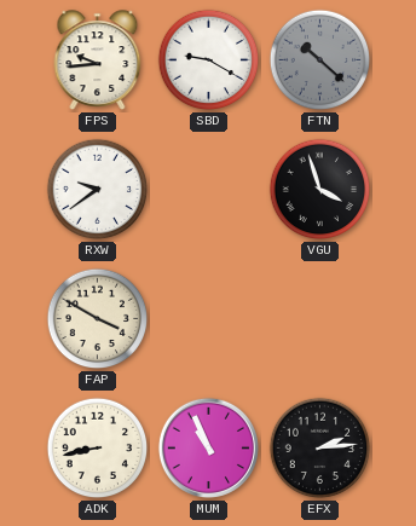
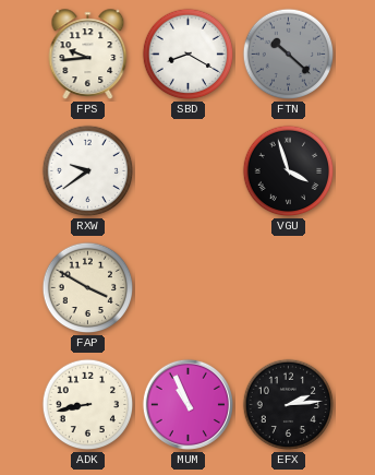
SBD: 9:20 -> 8:20 (189, 55)
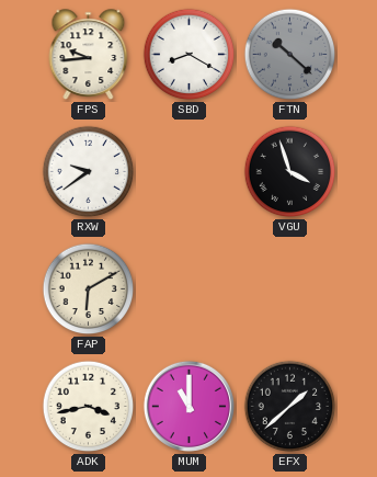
FAP: 3:50 -> 6:10 (89, 289)
ADK: 8:43 -> 3:43 (89, 407)
MUM: 10:56 -> 11:00 (188, 406)
EFX: 2:14 -> 1:38 (290, 407)
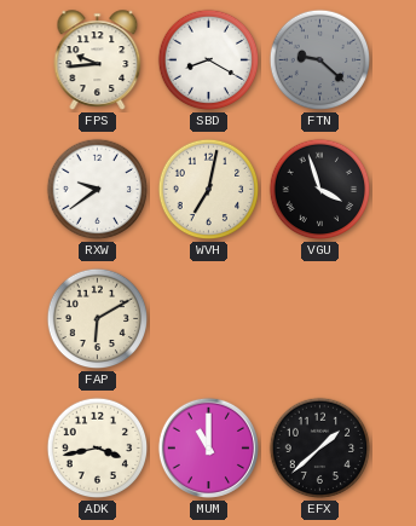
FTN: 10:22 -> 9:22 (320, 60)
WVH: none -> 7:02 (209, 190)
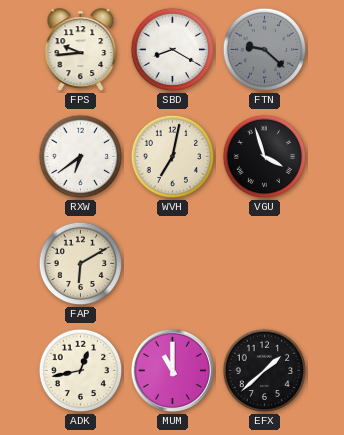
RXW: 9:39 -> 6:39 (81, 157)
ADK: 3:43 -> 12:43 (81, 371)
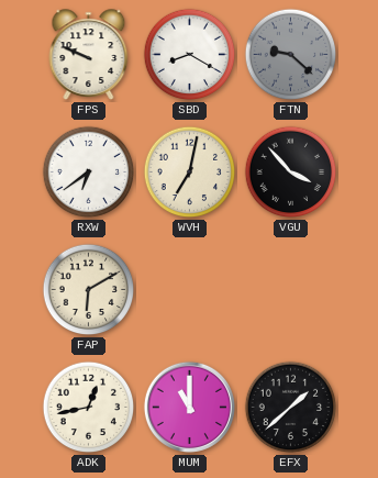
FPS: 9:44 -> 9:49 (89, 55)
VGU: 3:57 -> 3:53 (291, 173)
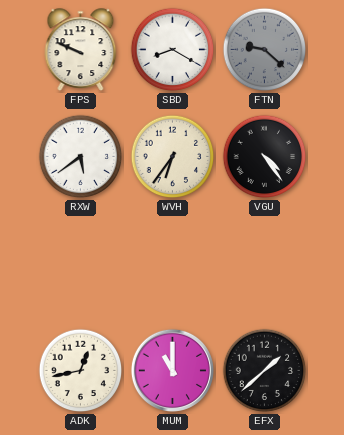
RXW: 6:39 -> 5:39 (81, 157)
WVH: 7:02 -> 6:36 (173, 157)
VGU: 3:53 -> 4:24 (265, 157)
FAP: 6:10 -> none (89, 290)
